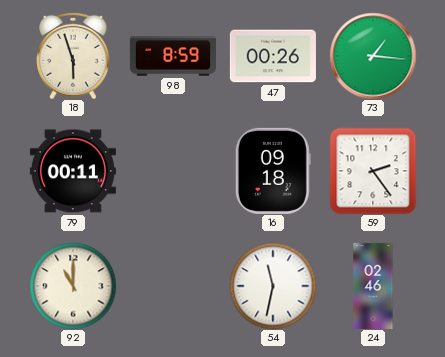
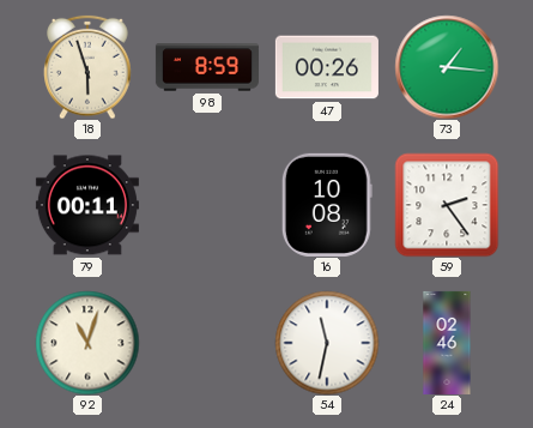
16: 09:18 -> 10:08 (327, 205)
92: 11:00 -> 11:03 (87, 343)
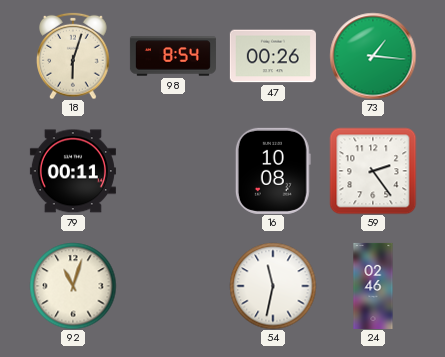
18: 5:57 -> 6:03 (73, 56)
98: 8:59 -> 8:54 (173, 56)
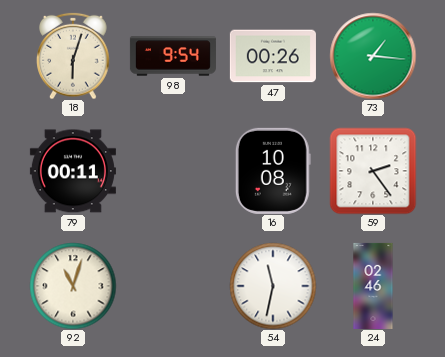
98: 8:54 -> 9:54 (173, 56)
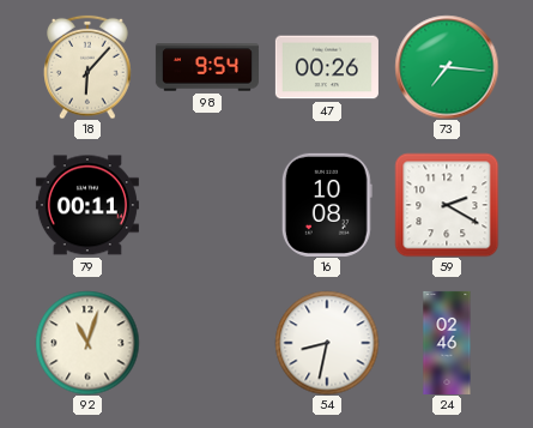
18: 6:03 -> 6:07 (87, 67)
73: 1:16 -> 7:16 (447, 67)
59: 2:24 -> 2:20 (447, 205)
54: 11:32 -> 8:32 (327, 343)
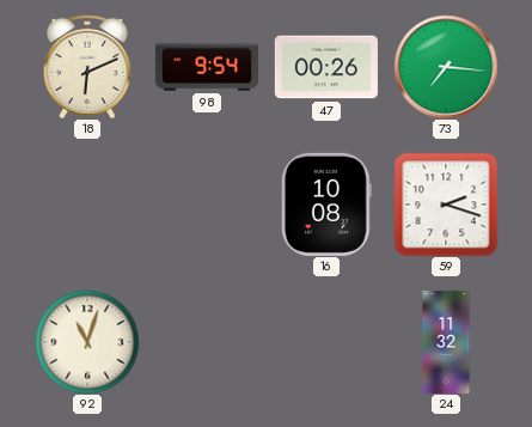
18: 6:07 -> 6:11 (87, 67)
79: 00:11 -> none (87, 205)
59: 2:20 -> 2:18 (446, 205)
54: 8:32 -> none (327, 343)
24: 02:46 -> 11:32 (446, 342)
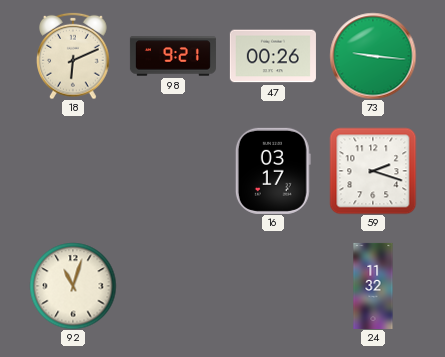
98: 9:54 -> 9:21 (173, 56)
73: 7:16 -> 9:16 (373, 56)
16: 10:08 -> 03:17 (273, 171)
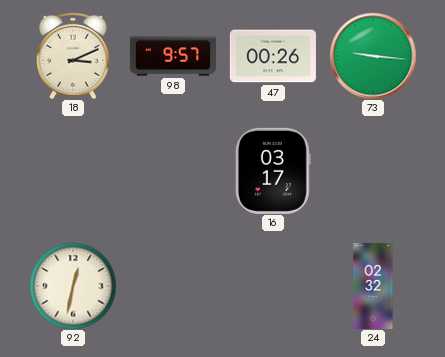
18: 6:11 -> 3:11 (73, 56)
98: 9:21 -> 9:57 (173, 56)
59: 2:18 -> none (373, 171)
92: 11:03 -> 12:32 (73, 286)
24: 11:32 -> 02:32 (373, 286)
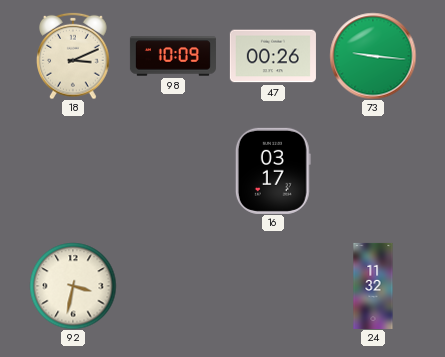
98: 9:57 -> 10:09 (173, 56)
92: 12:32 -> 3:32 (73, 286)
24: 02:32 -> 11:32 (373, 286)
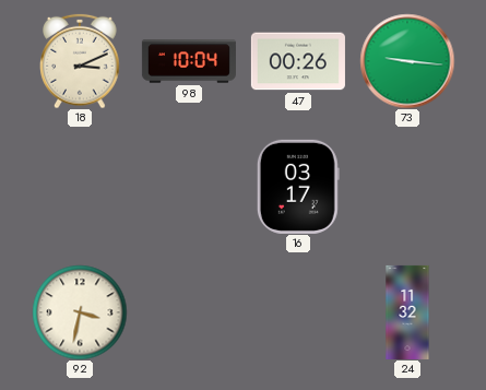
98: 10:09 -> 10:04 (189, 61)
